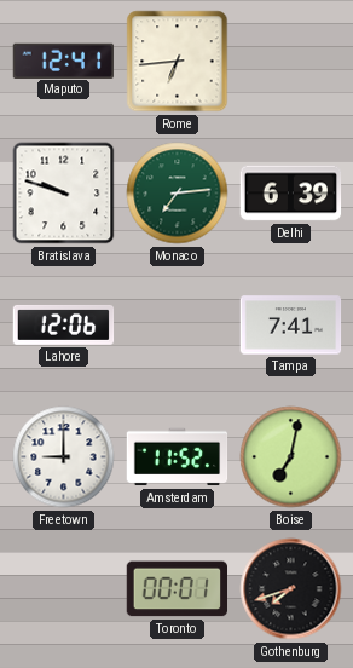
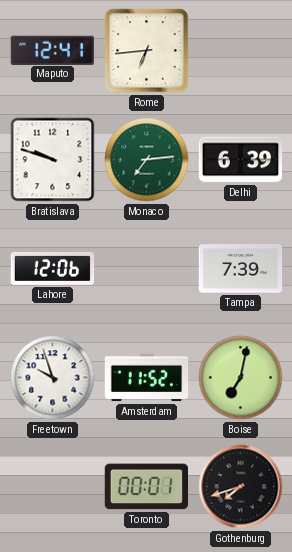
Tampa: 7:41 -> 7:39 (241, 269)
Freetown: 9:00 -> 9:57 (53, 378)
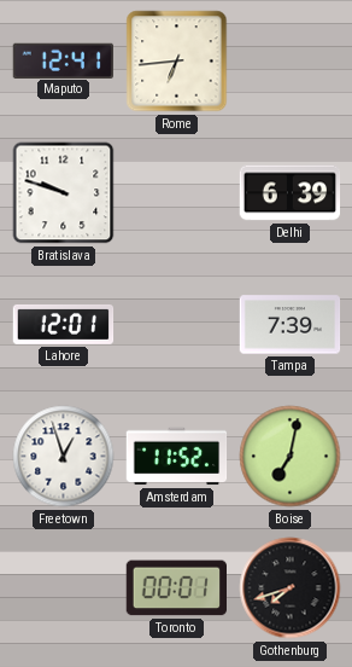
Monaco: 7:14 -> none (147, 160)
Lahore: 12:06 -> 12:01 (64, 324)
Freetown: 9:57 -> 12:57 (64, 457)
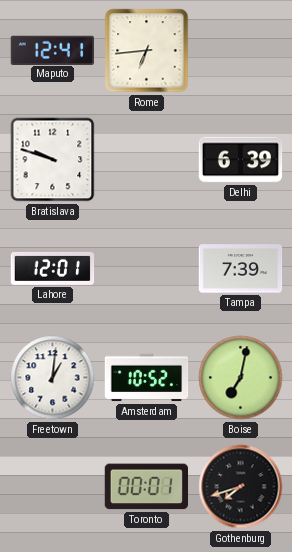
Freetown: 12:57 -> 1:01 (53, 378)
Amsterdam: 11:52 -> 10:52 (147, 378)
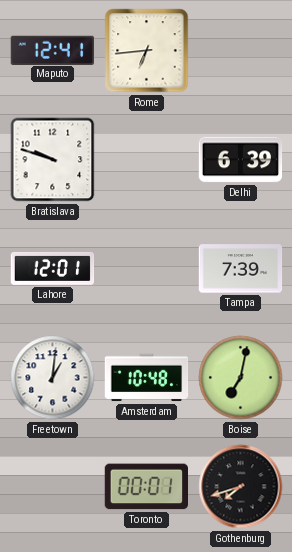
Amsterdam: 10:52 -> 10:48 (147, 378)
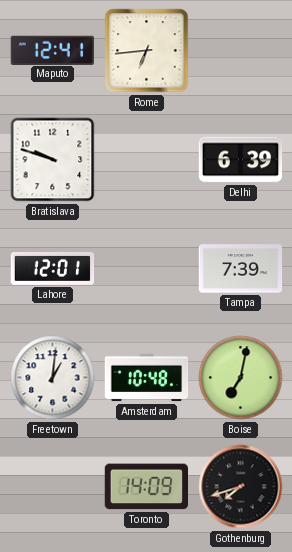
Toronto: 00:01 -> 14:09 (146, 487)
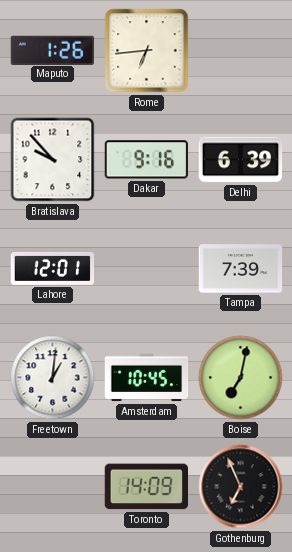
Maputo: 12:41 -> 1:26 (52, 50)
Bratislava: 9:48 -> 9:53 (53, 160)
Dakar: none -> 9:16 (146, 160)
Amsterdam: 10:48 -> 10:45 (147, 378)
Gothenburg: 7:42 -> 6:56 (241, 487)
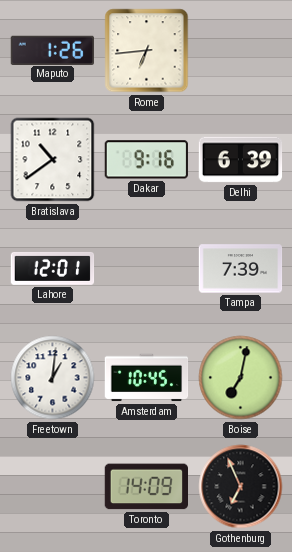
Bratislava: 9:53 -> 10:39 (53, 160)
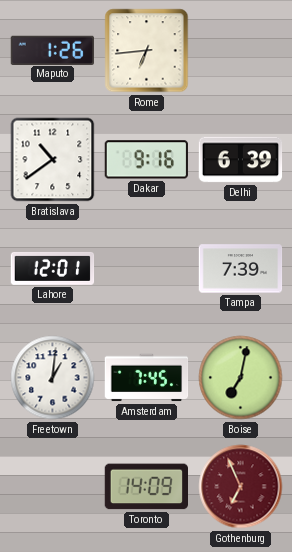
Amsterdam: 10:45 -> 7:45 (147, 378)
Gothenburg dial: black -> burgundy (241, 487)
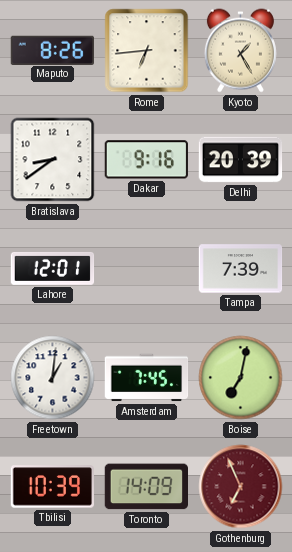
Maputo: 1:26 -> 8:26 (52, 50)
Kyoto: none -> 1:25 (240, 51)
Bratislava: 10:39 -> 8:39 (53, 160)
Delhi: 6:39 -> 20:39 (241, 160)
Tbilisi: none -> 10:39 (52, 487)
